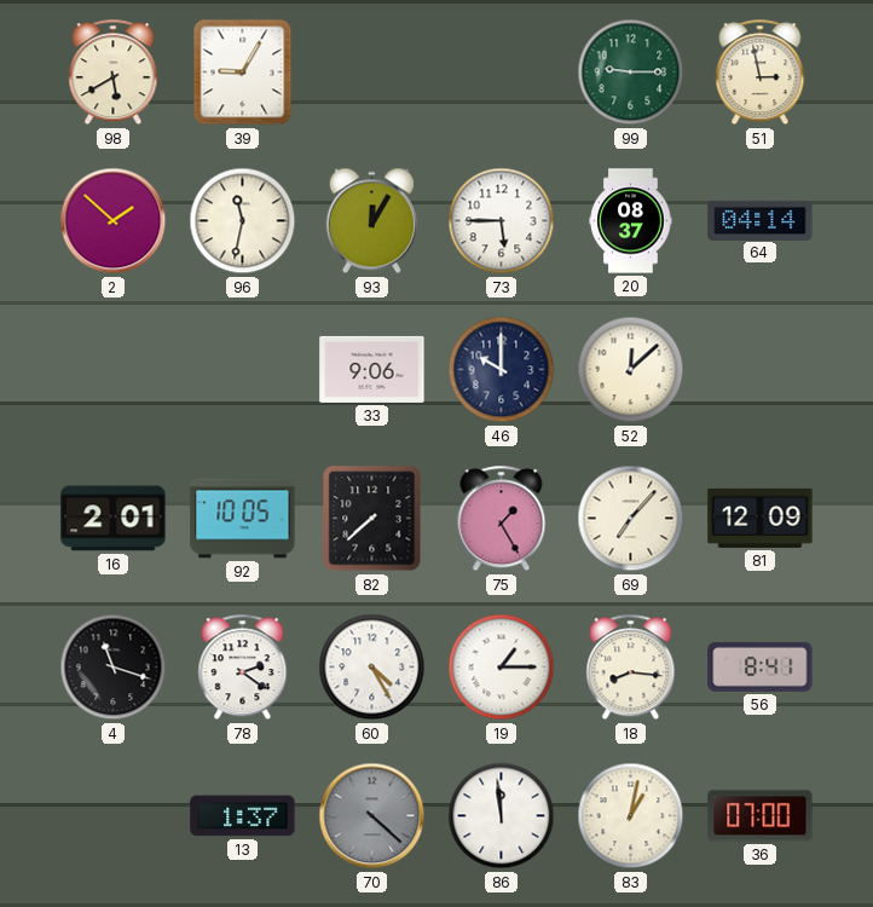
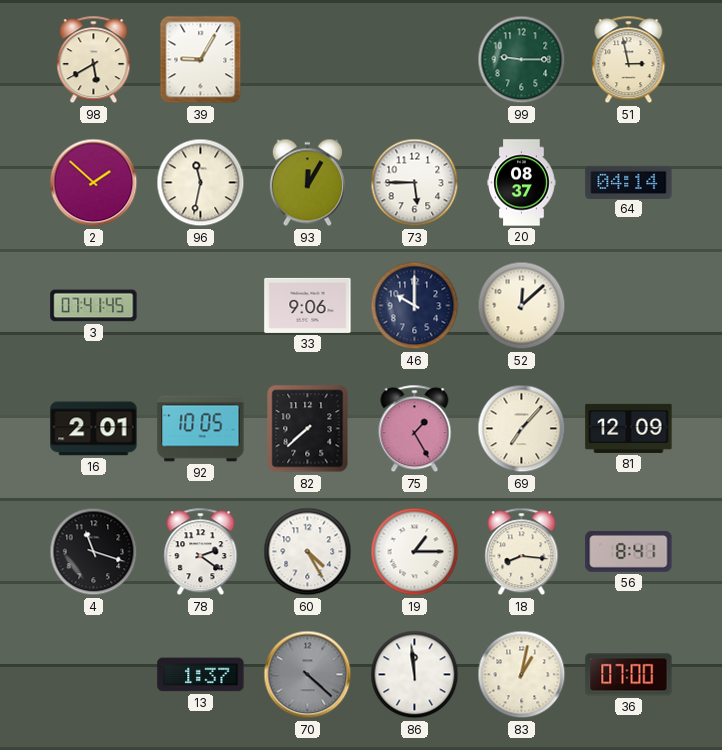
3: none -> 07:41 (94, 306)
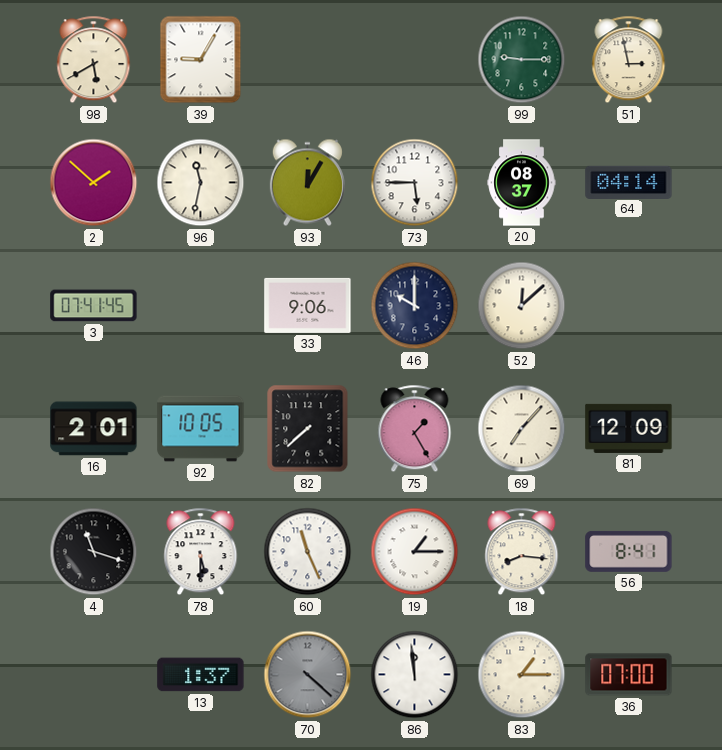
78: 2:21 -> 5:30 (201, 552)
60: 4:25 -> 11:26 (308, 552)
83: 1:02 -> 1:15 (522, 675)
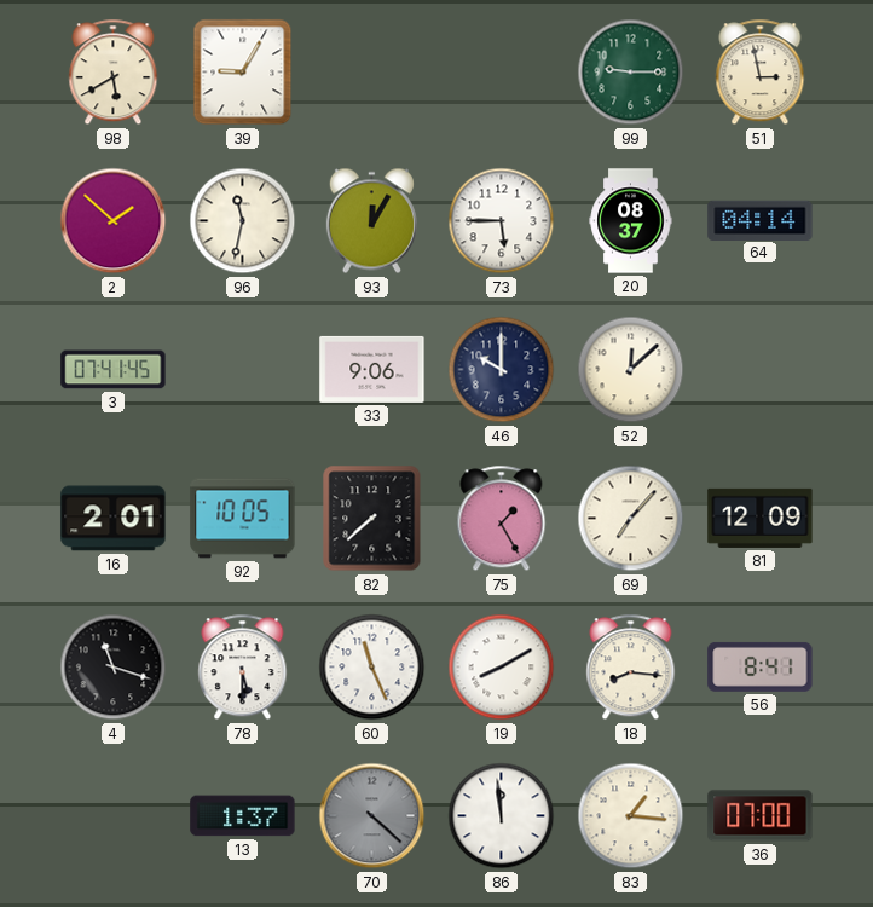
19: 1:15 -> 8:10 (502, 668)
83: 1:15 -> 1:16 (631, 816)
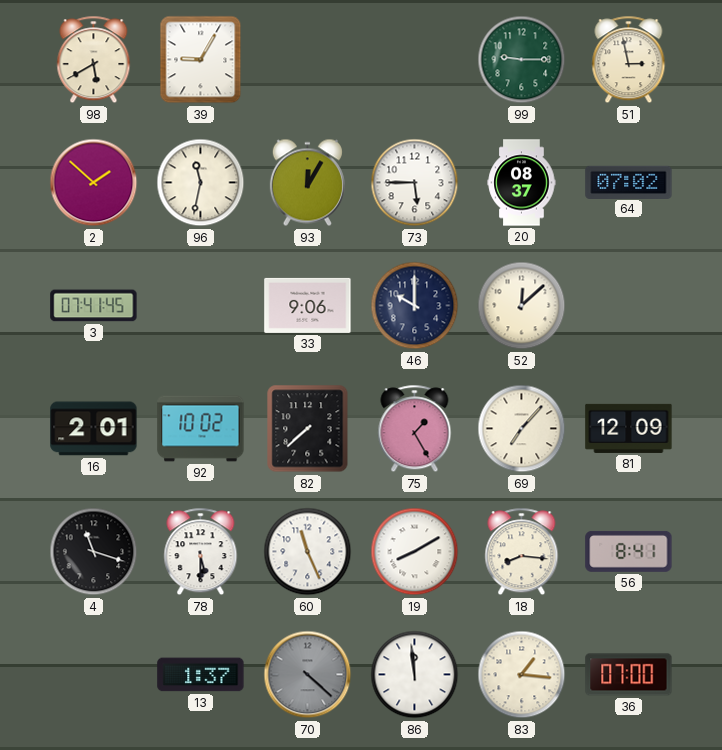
64: 04:14 -> 07:02 (629, 182)
92: 10:05 -> 10:02 (201, 429)
